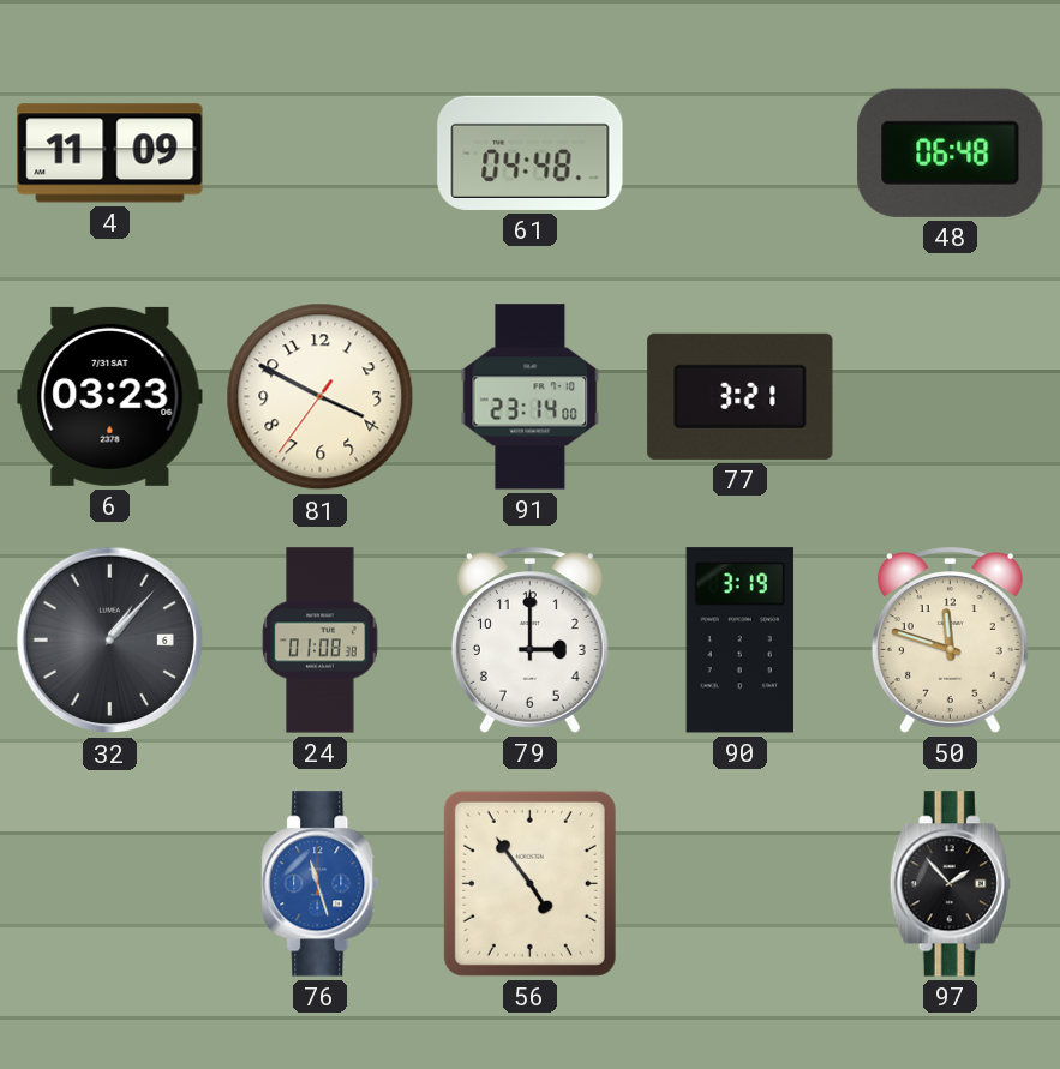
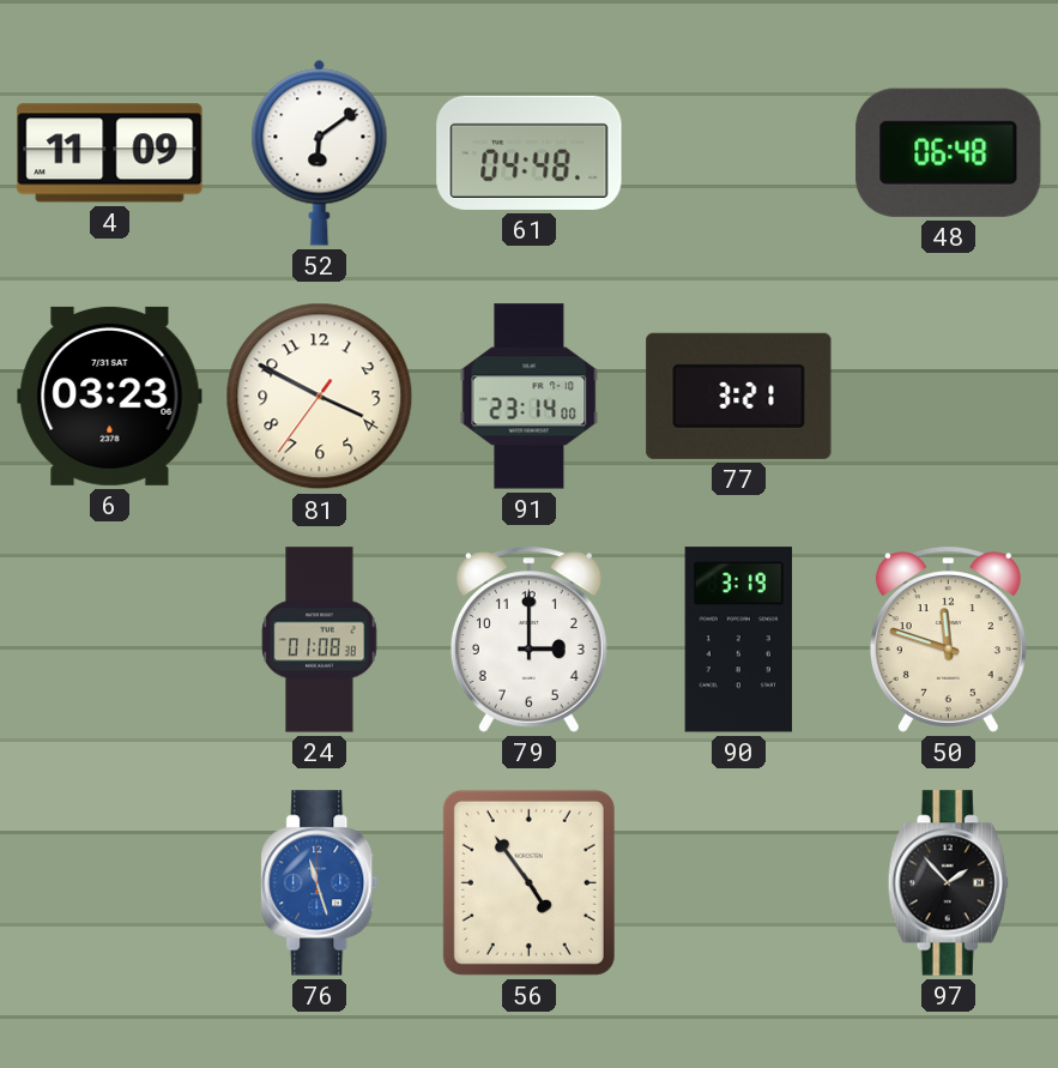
52: none -> 6:09 (320, 152)
32: 1:07 -> none (110, 641)
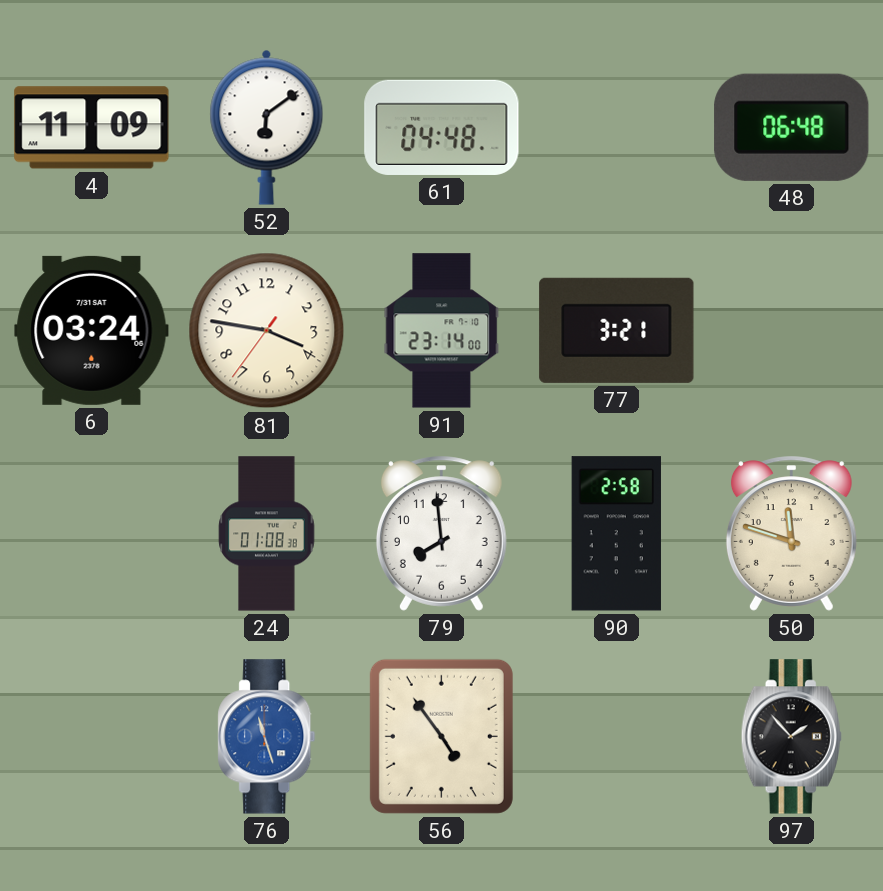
6: 03:23 -> 03:24 (92, 330)
81: 3:49 -> 3:46 (267, 331)
79: 3:00 -> 7:59 (441, 534)
90: 3:19 -> 2:58 (616, 534)
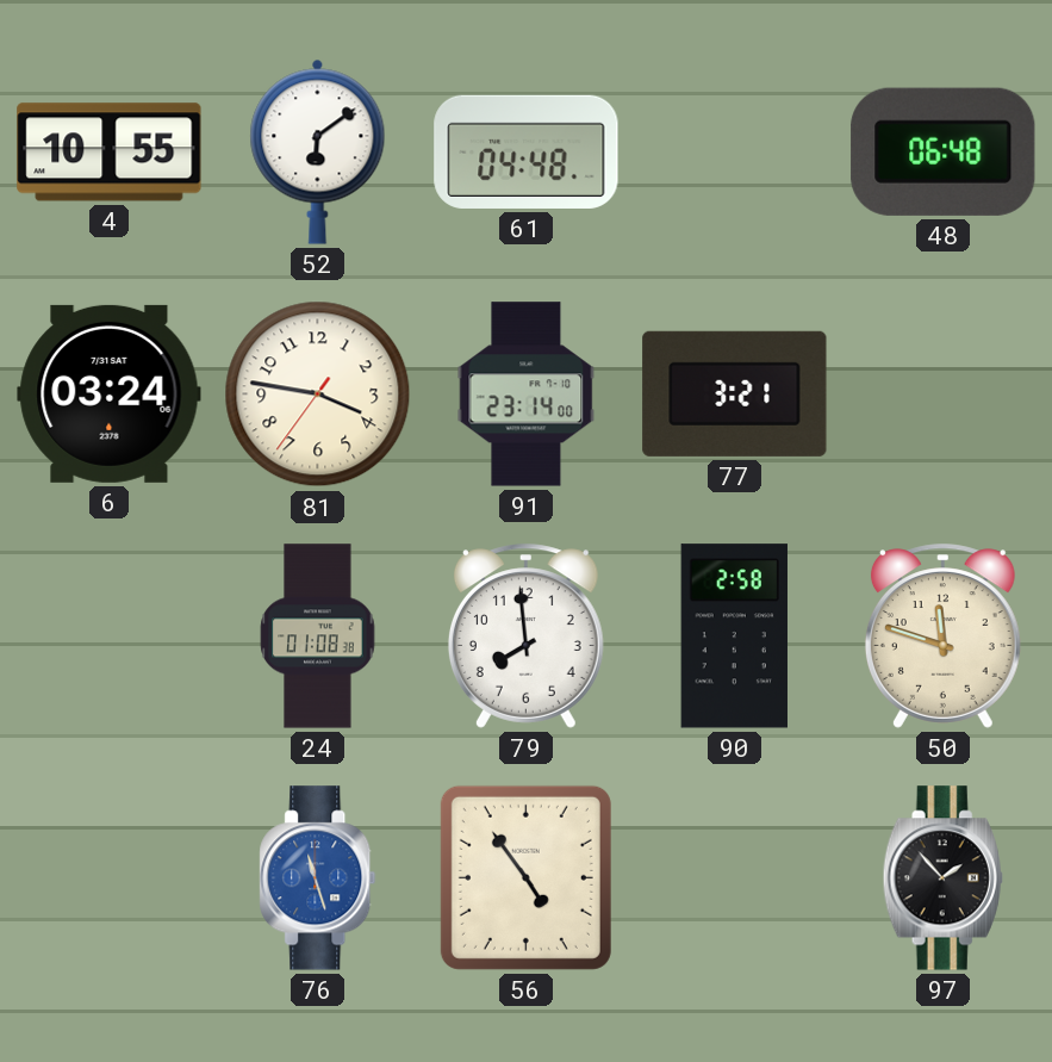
4: 11:09 -> 10:55 (110, 153)
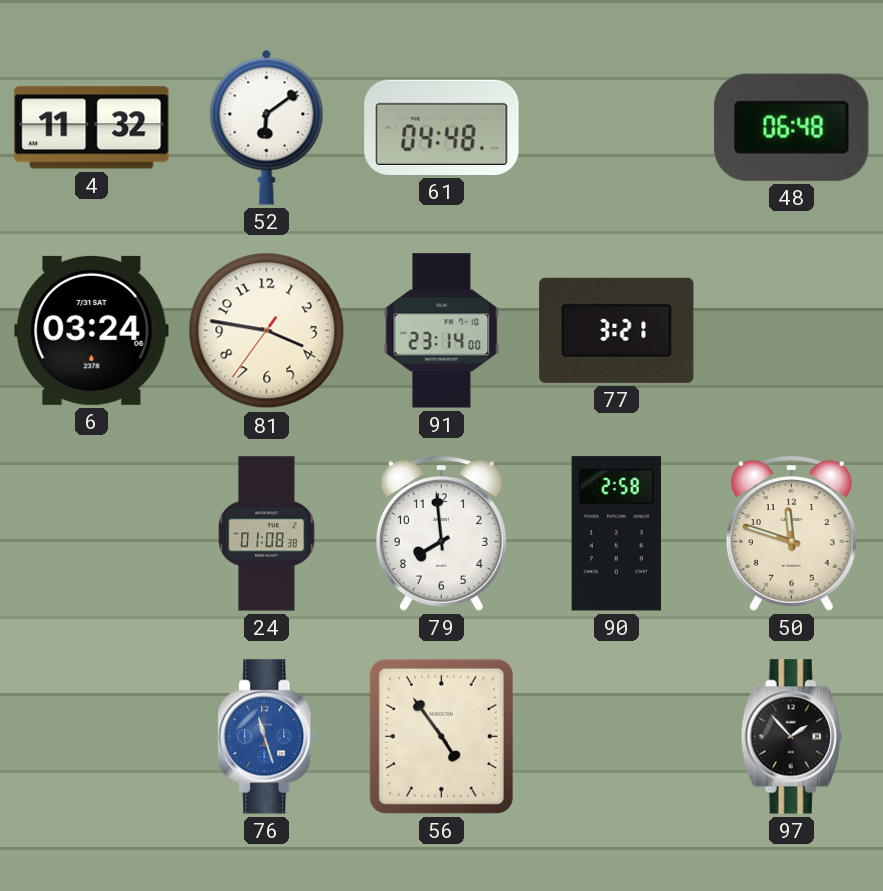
4: 10:55 -> 11:32 (92, 128)
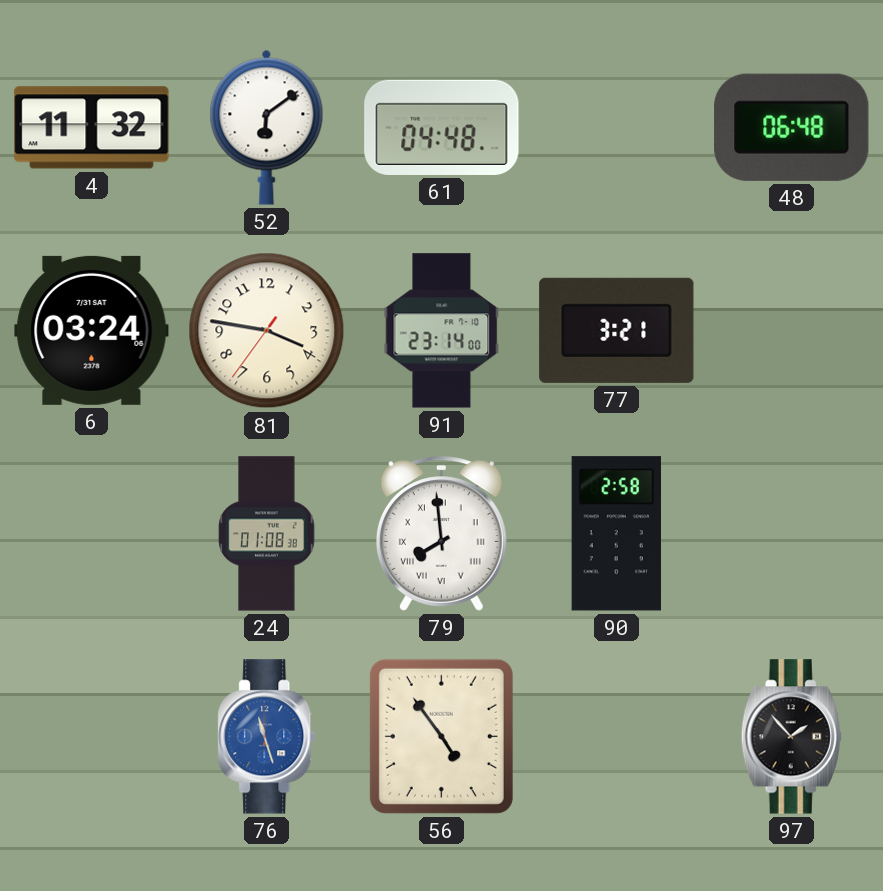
79 numerals: Arabic -> Roman (441, 534)
50: 11:48 -> none (791, 534)
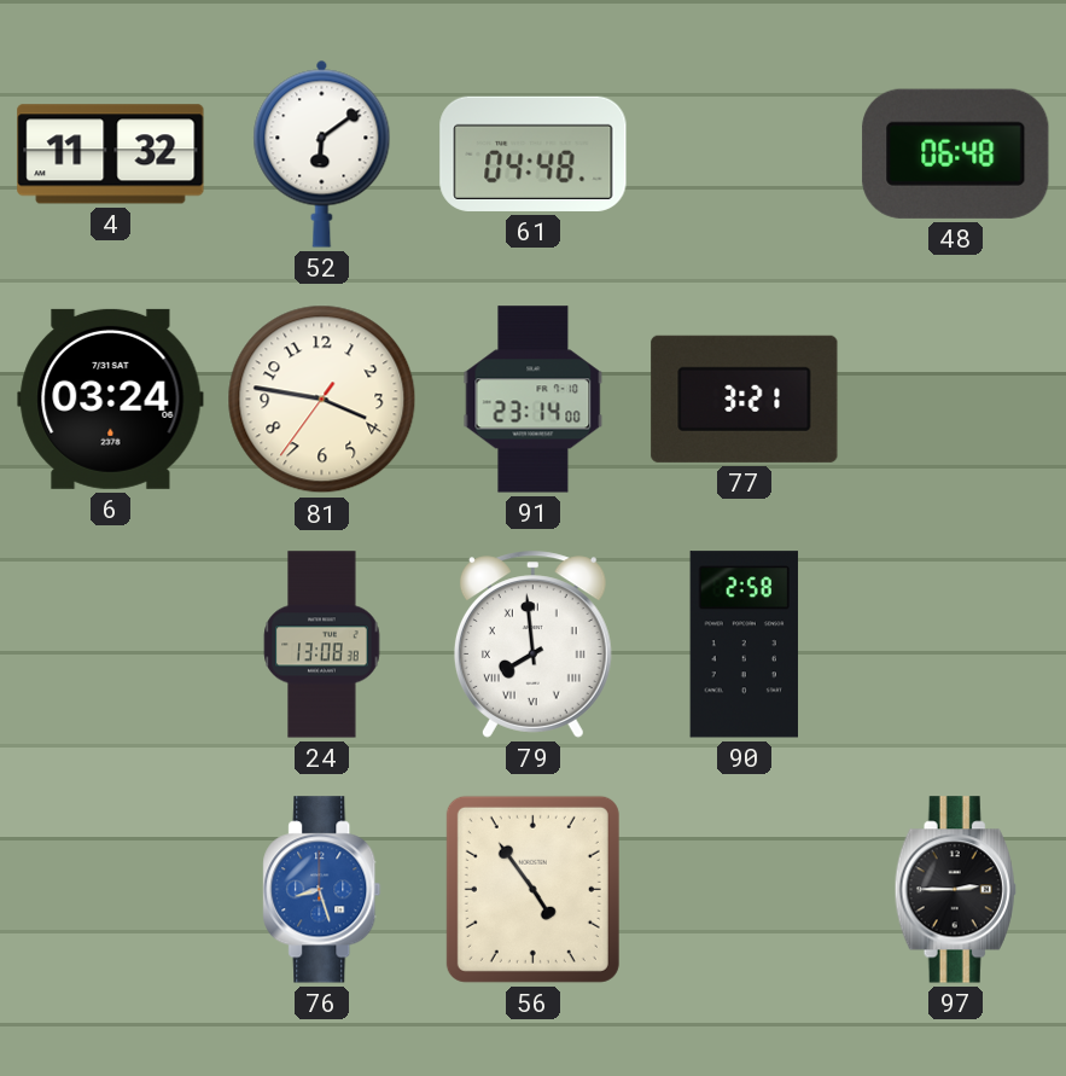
24: 01:08 -> 13:08 (322, 645)
76: 11:27 -> 8:27 (322, 890)
97: 1:53 -> 2:45 (955, 890)
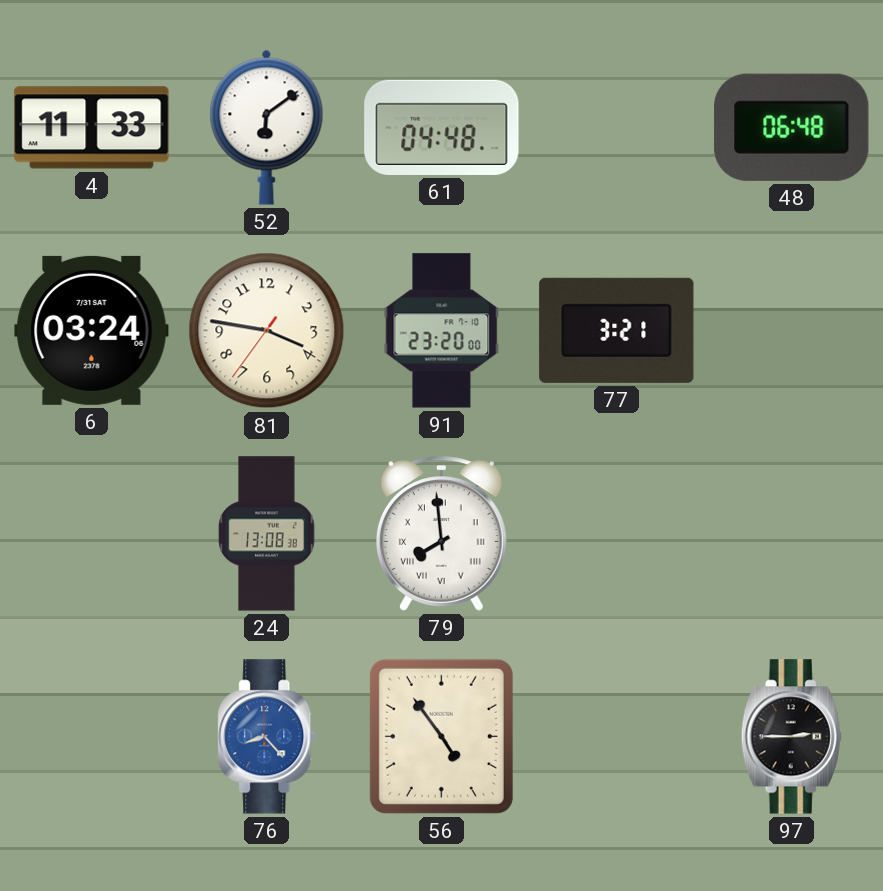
4: 11:32 -> 11:33 (92, 128)
91: 23:14 -> 23:20 (442, 331)
90: 2:58 -> none (744, 645)
76: 8:27 -> 8:23 (267, 737)
